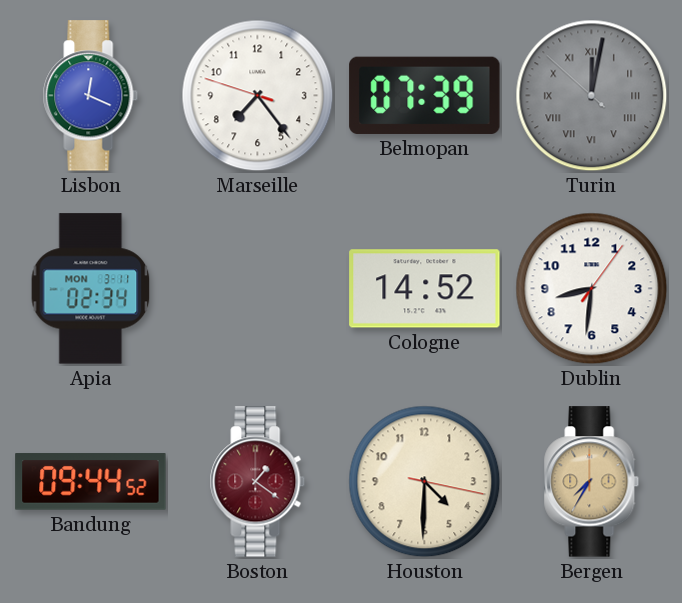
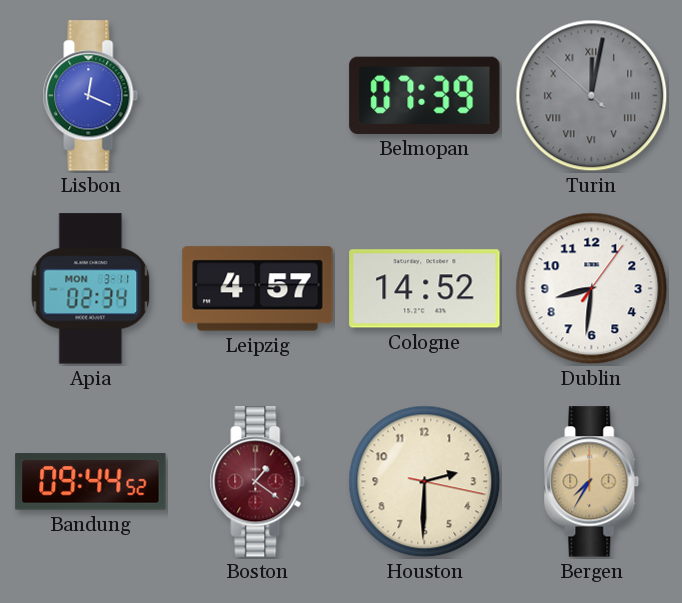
Marseille: 7:23 -> none (258, 96)
Leipzig: none -> 4:57 (258, 289)
Houston: 4:30 -> 2:30 (425, 482)
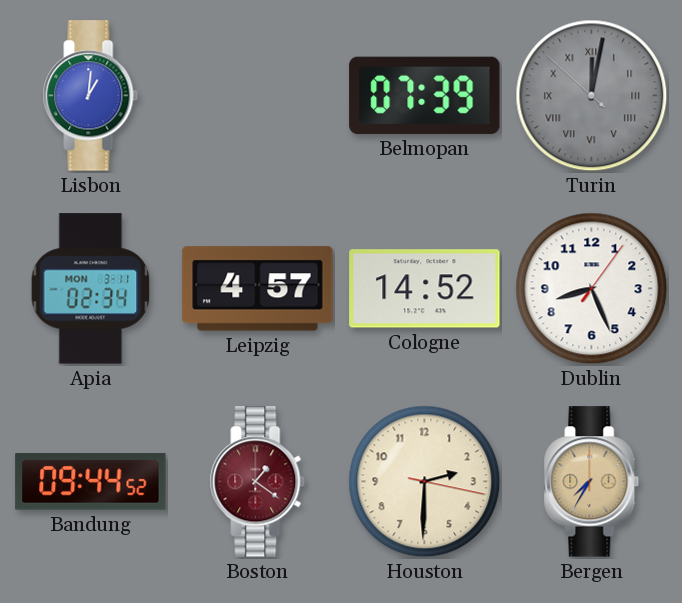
Lisbon: 12:19 -> 1:01 (91, 96)
Dublin: 8:31 -> 8:26 (592, 289)
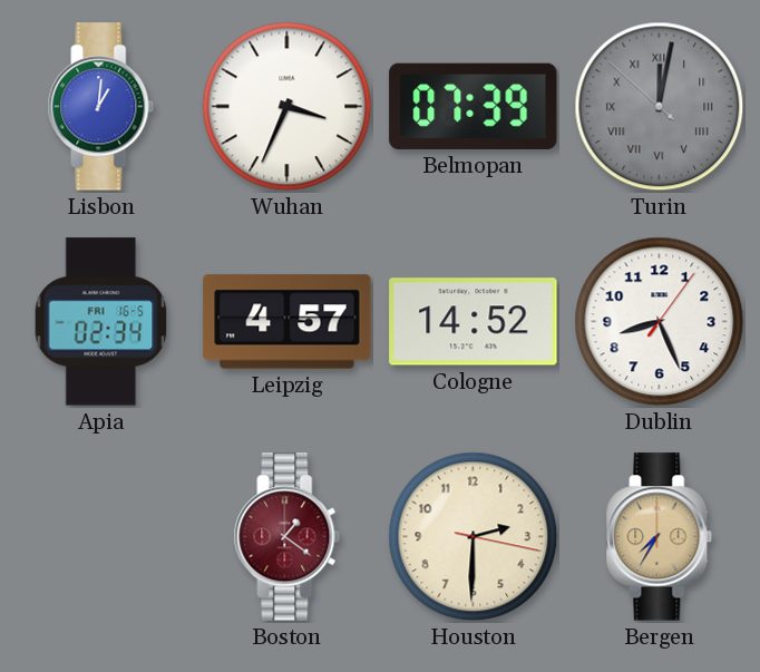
Wuhan: none -> 3:34 (288, 107)
Apia date: MON 3-11 -> FRI 16-5 (101, 322)
Bandung: 09:44 -> none (91, 482)
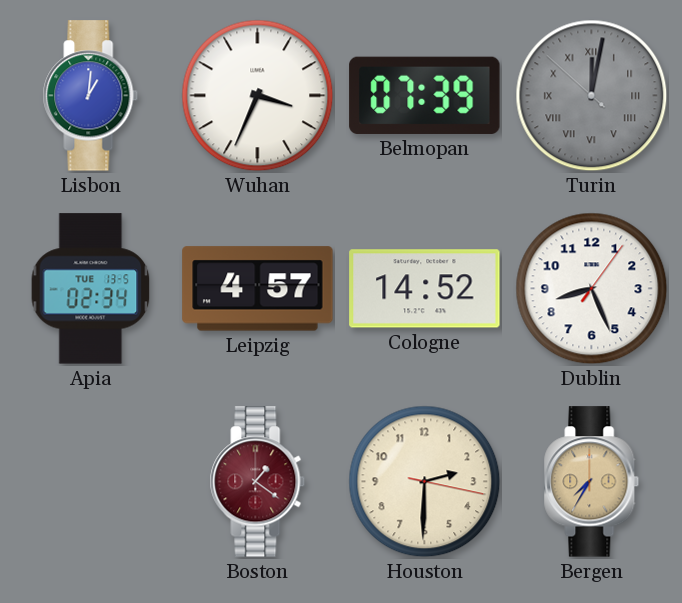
Apia date: FRI 16-5 -> TUE 13-5 (91, 289)
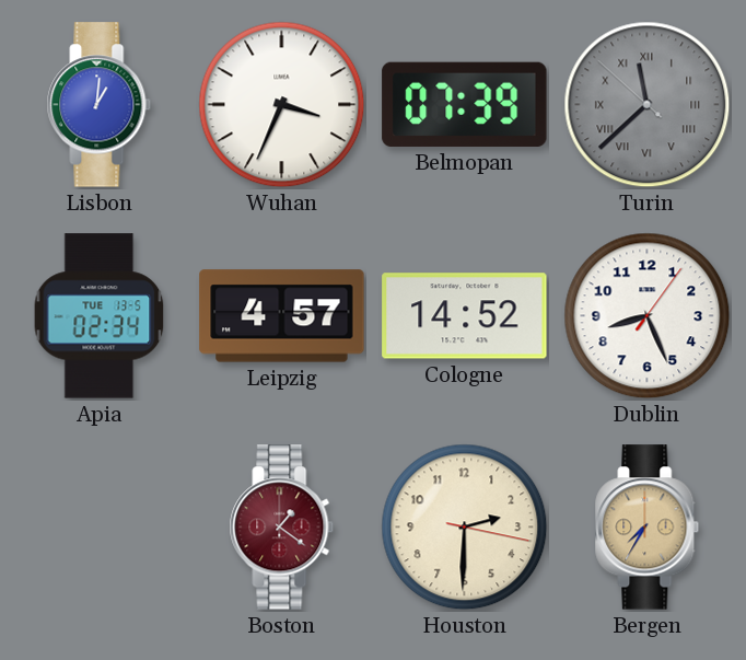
Turin: 12:01 -> 11:37 (648, 105)
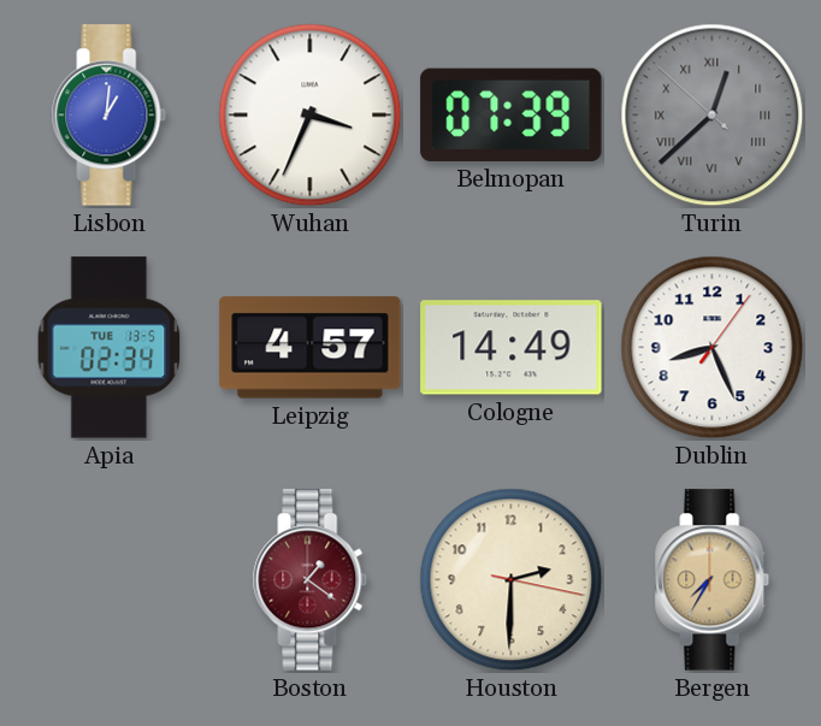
Turin: 11:37 -> 12:37 (713, 116)
Cologne: 14:52 -> 14:49 (512, 348)
